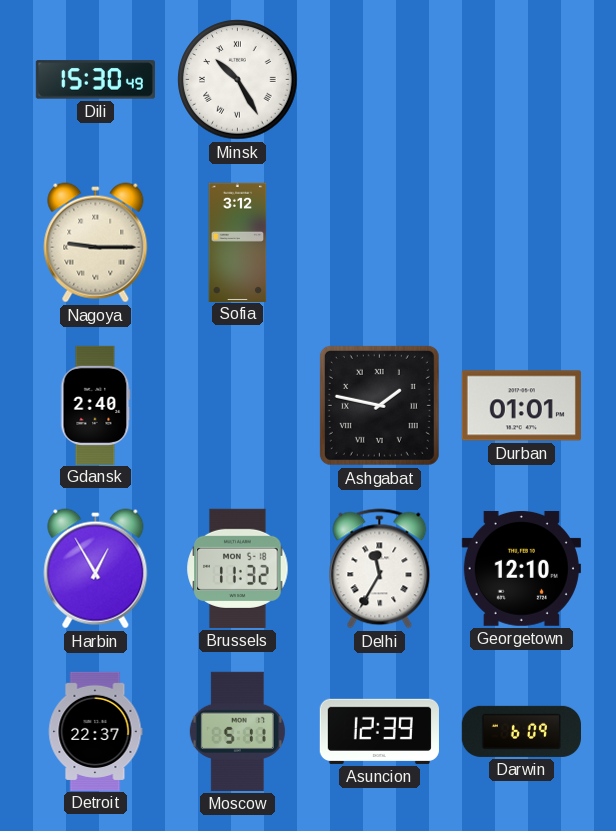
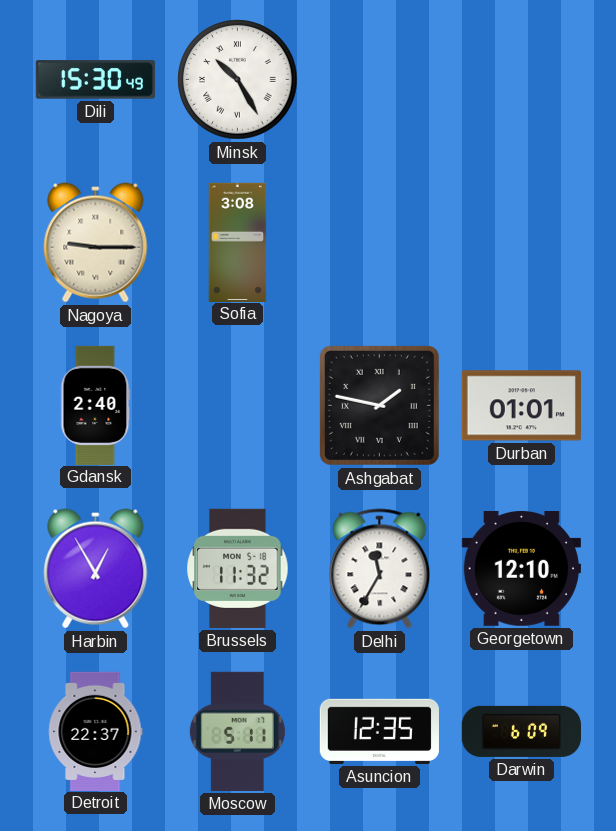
Sofia: 3:12 -> 3:08 (238, 242)
Asuncion: 12:39 -> 12:35 (379, 731)
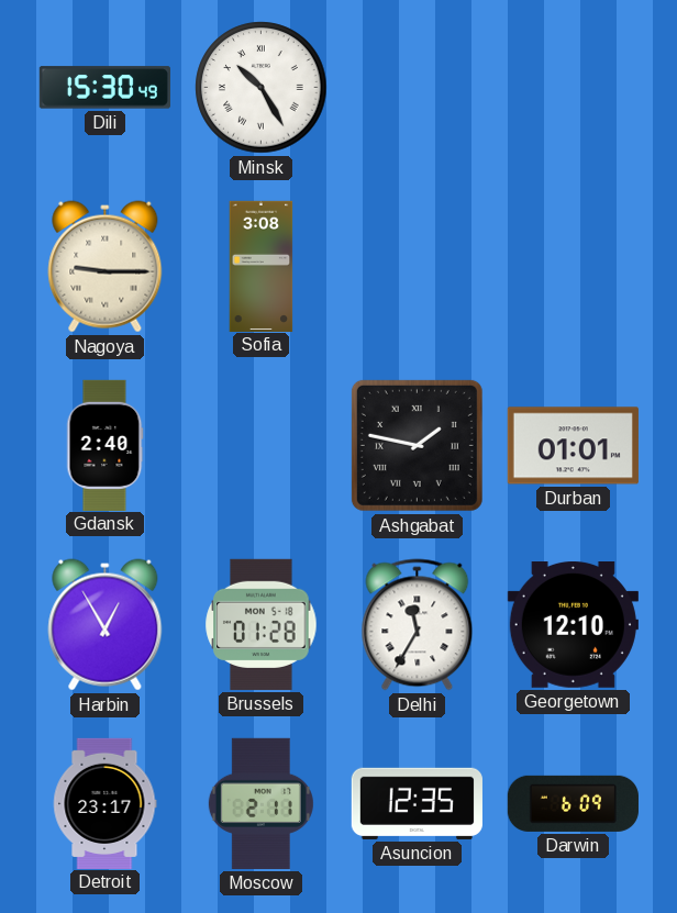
Brussels: 11:32 -> 01:28 (262, 624)
Detroit: 22:37 -> 23:17 (104, 803)
Moscow: 5:11 -> 2:11 (260, 803)
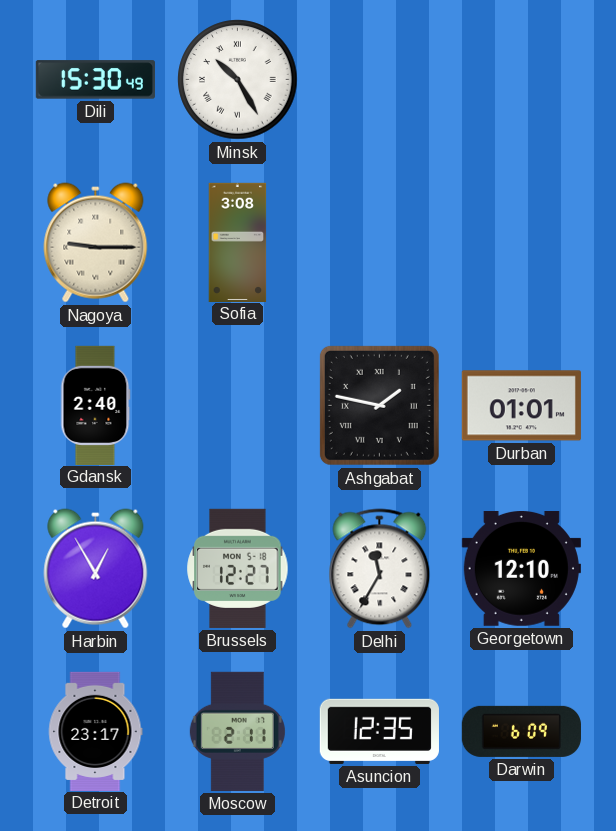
Brussels: 01:28 -> 12:27 (238, 568)
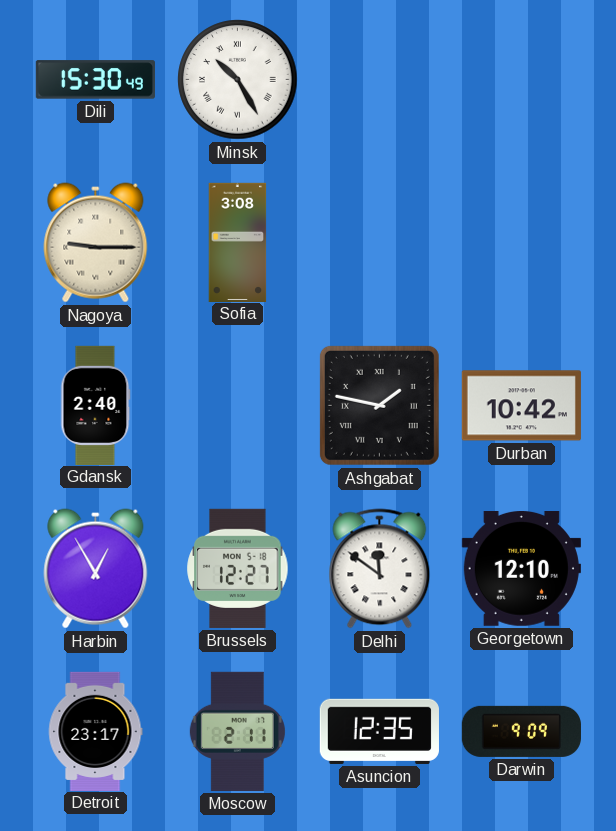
Durban: 01:01 -> 10:42 (521, 406)
Delhi: 11:35 -> 11:51 (380, 569)
Darwin: 6:09 -> 9:09 (521, 731)
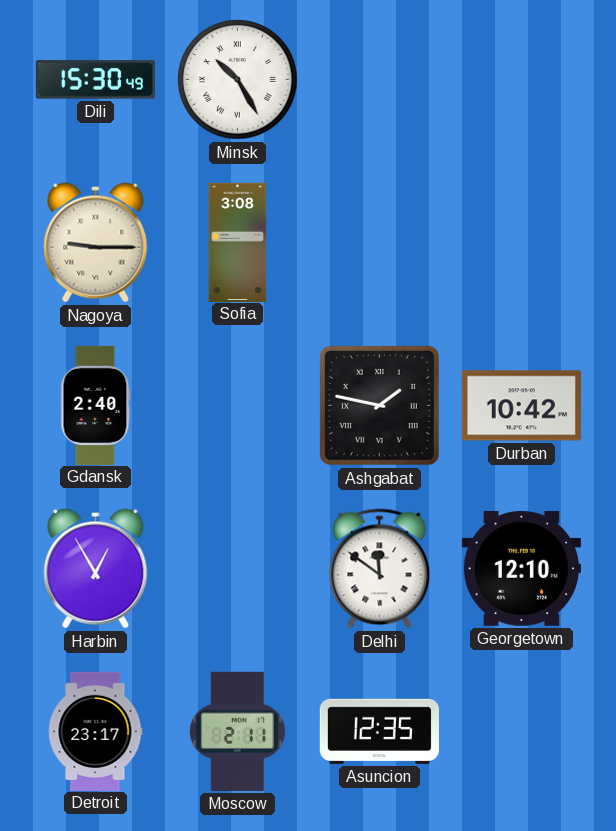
Brussels: 12:27 -> none (238, 568)
Darwin: 9:09 -> none (521, 731)
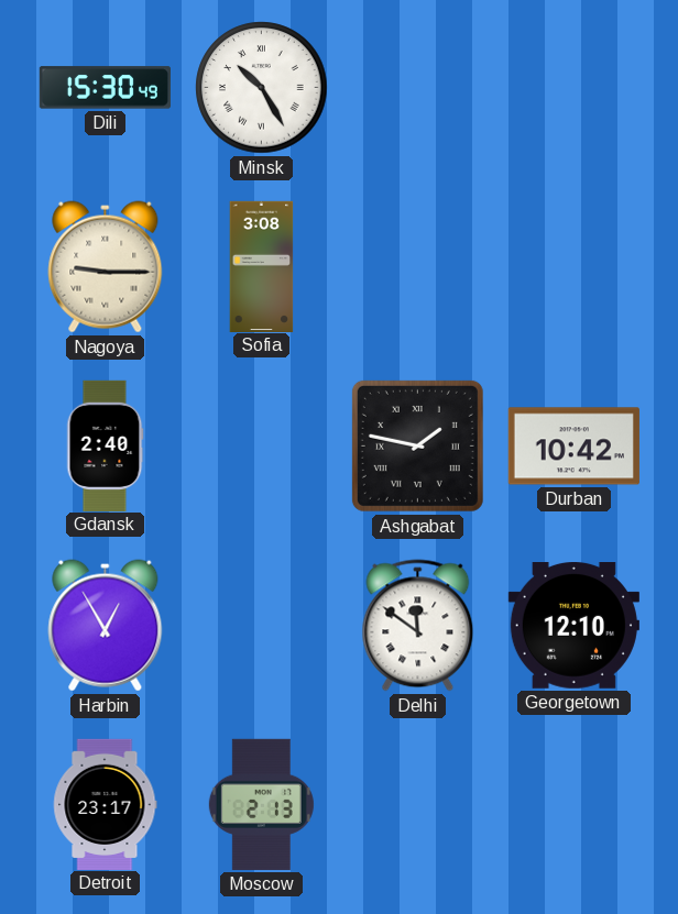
Moscow: 2:11 -> 2:13 (261, 804)
Asuncion: 12:35 -> none (379, 731)
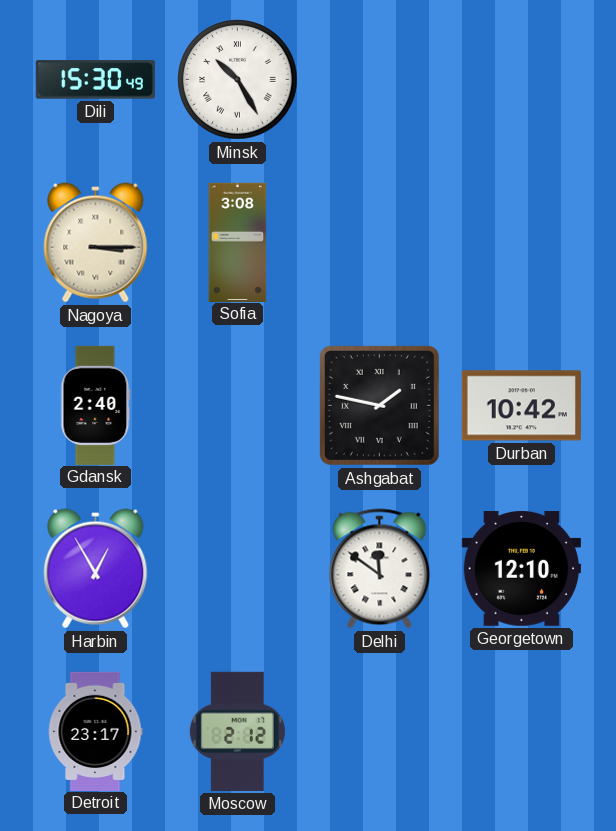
Nagoya: 9:15 -> 3:15 (96, 243)
Moscow: 2:13 -> 2:12 (237, 731)
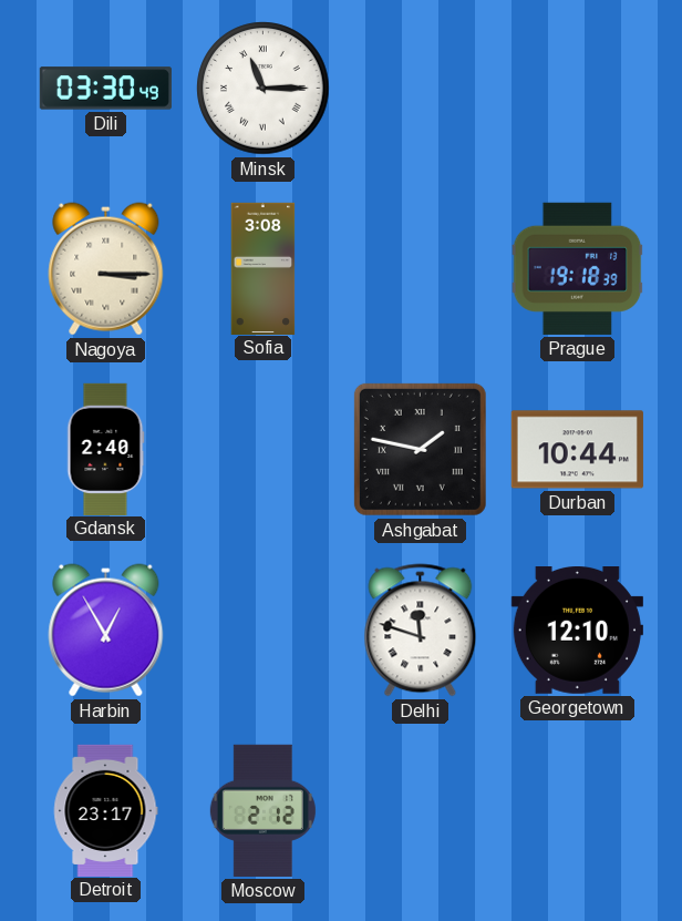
Dili: 15:30 -> 03:30 (105, 89)
Minsk: 10:25 -> 11:15 (263, 89)
Prague: none -> 19:18 (578, 268)
Durban: 10:42 -> 10:44 (577, 450)
Delhi: 11:51 -> 11:48 (421, 631)
